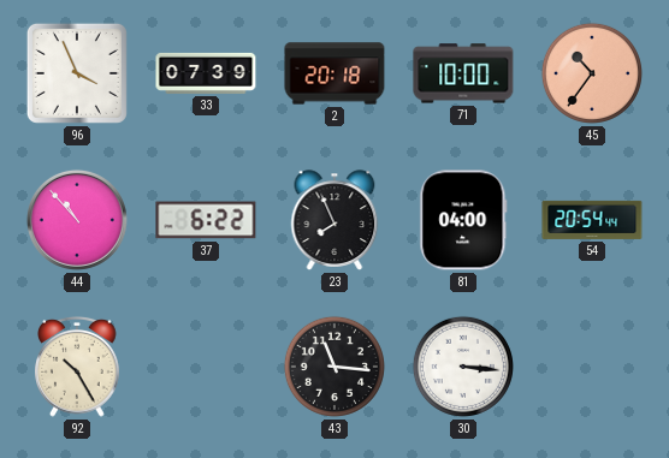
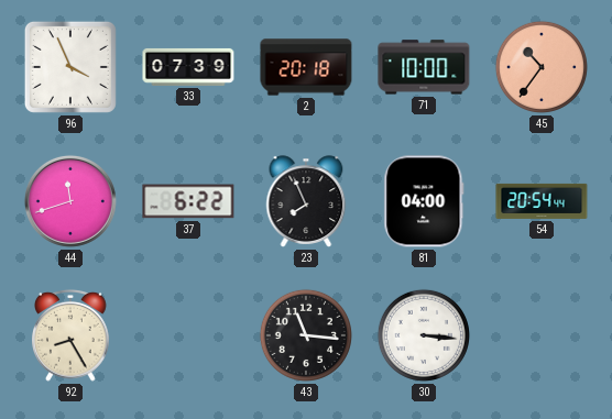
44: 10:53 -> 11:42 (70, 201)
92: 10:25 -> 8:25 (70, 335)
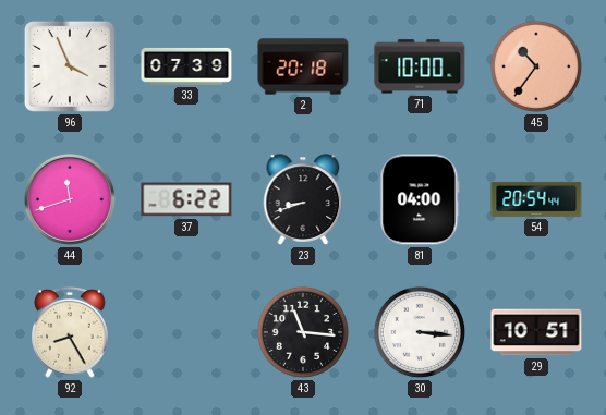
23: 7:56 -> 8:42 (303, 199)
29: none -> 10:51 (536, 332)
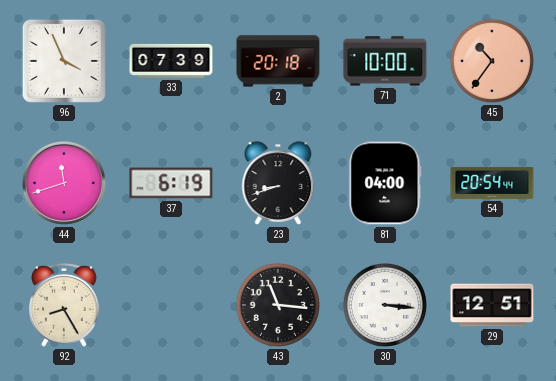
37: 6:22 -> 6:19 (171, 183)
29: 10:51 -> 12:51 (492, 305)
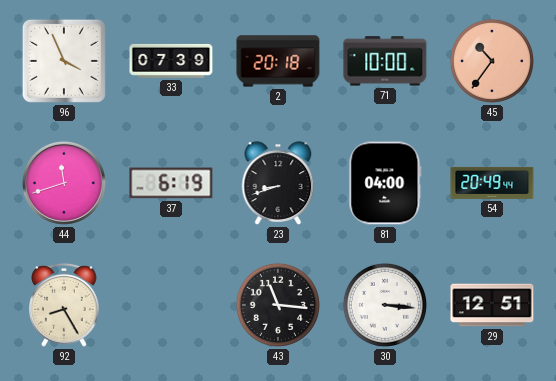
54: 20:54 -> 20:49 (492, 183)
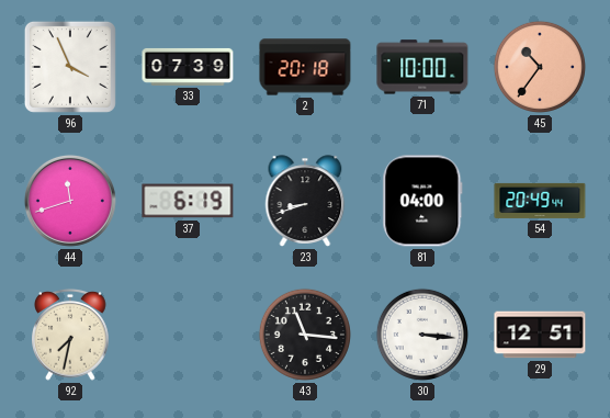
92: 8:25 -> 7:32 (70, 335)
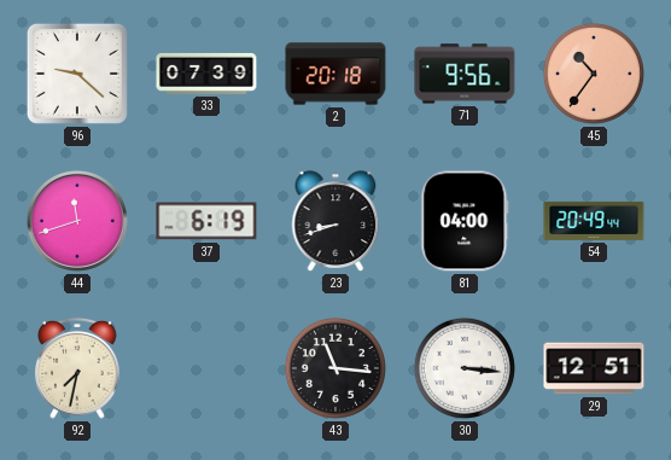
96: 3:56 -> 9:22 (77, 74)
71: 10:00 -> 9:56 (465, 74)
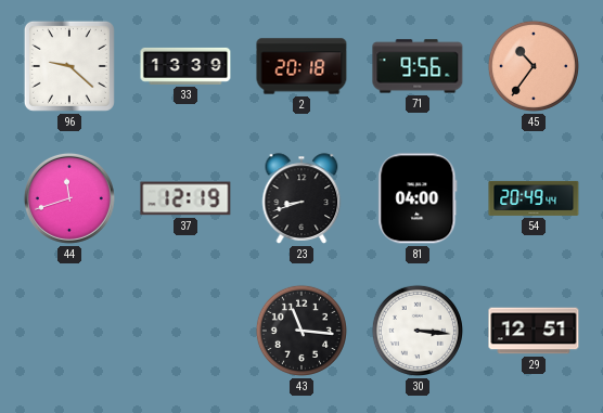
33: 07:39 -> 13:39 (185, 66)
37: 6:19 -> 12:19 (185, 198)
92: 7:32 -> none (77, 368)
